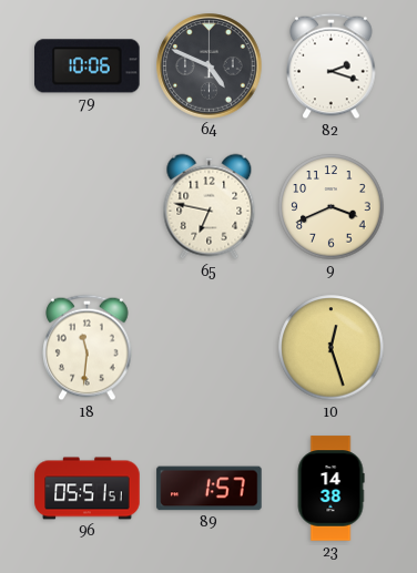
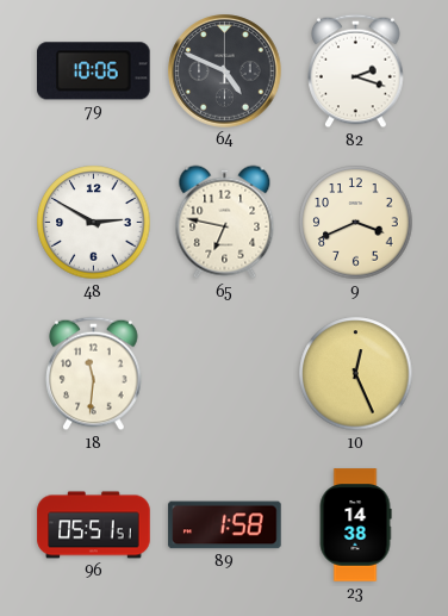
48: none -> 2:50 (94, 223)
10: 12:27 -> 12:26 (356, 374)
89: 1:57 -> 1:58 (225, 525)
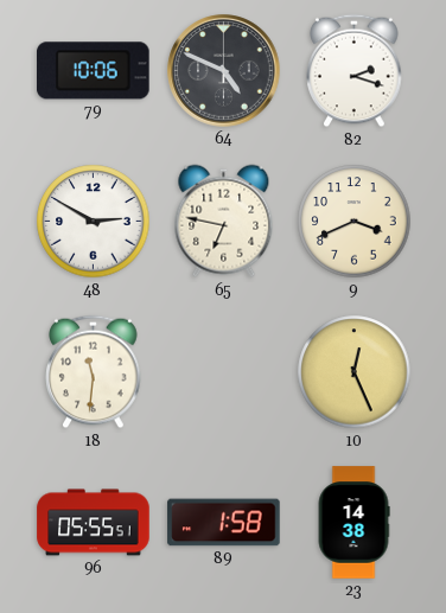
96: 05:51 -> 05:55 (94, 523)
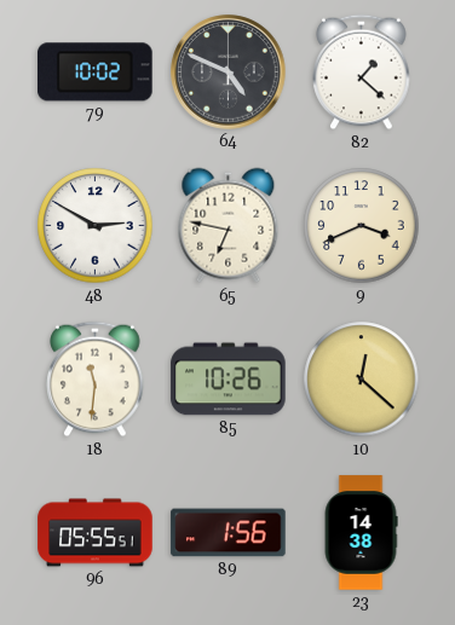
79: 10:06 -> 10:02 (96, 73)
82: 2:18 -> 1:22 (362, 73)
85: none -> 10:26 (229, 380)
10: 12:26 -> 12:22 (362, 380)
89: 1:58 -> 1:56 (229, 533)
